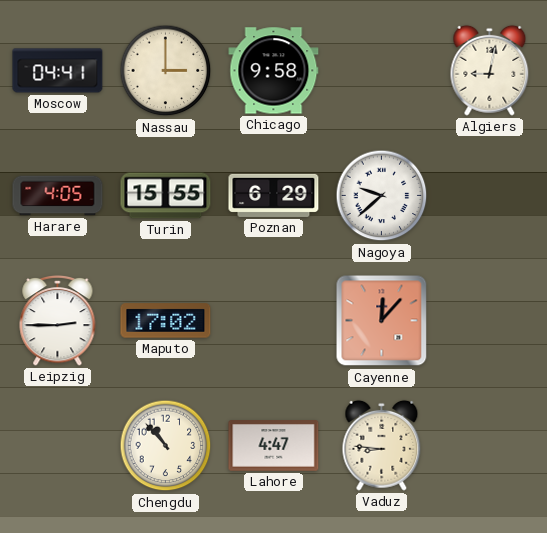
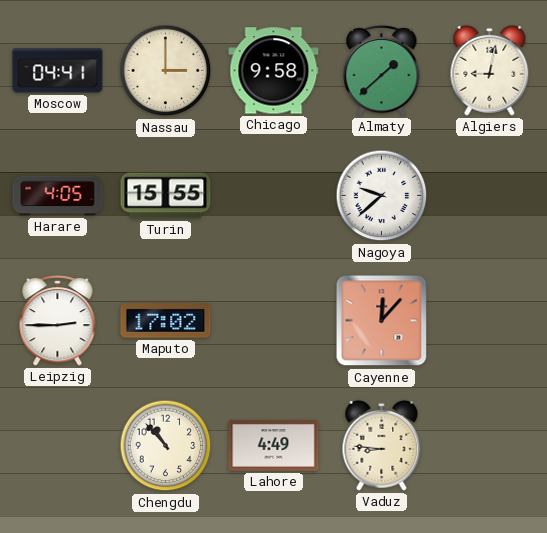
Almaty: none -> 1:38 (382, 70)
Poznan: 6:29 -> none (274, 195)
Lahore: 4:47 -> 4:49 (274, 446)
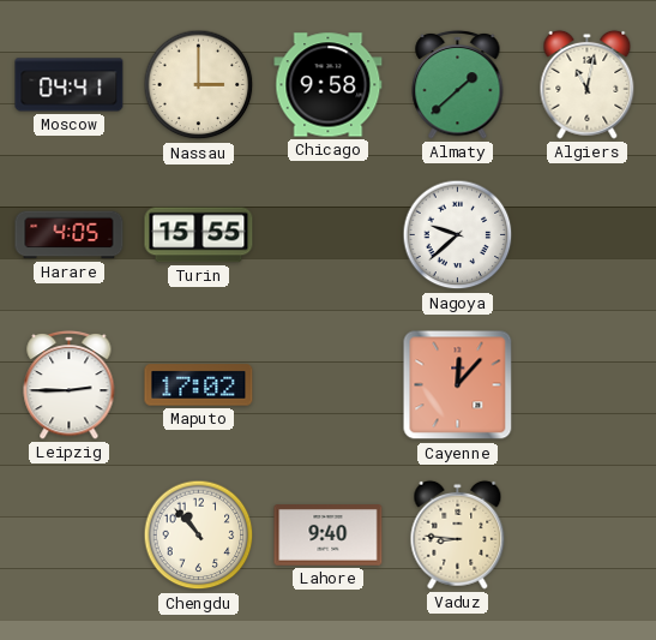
Algiers: 9:02 -> 11:02 (588, 84)
Lahore: 4:49 -> 9:40 (329, 536)
